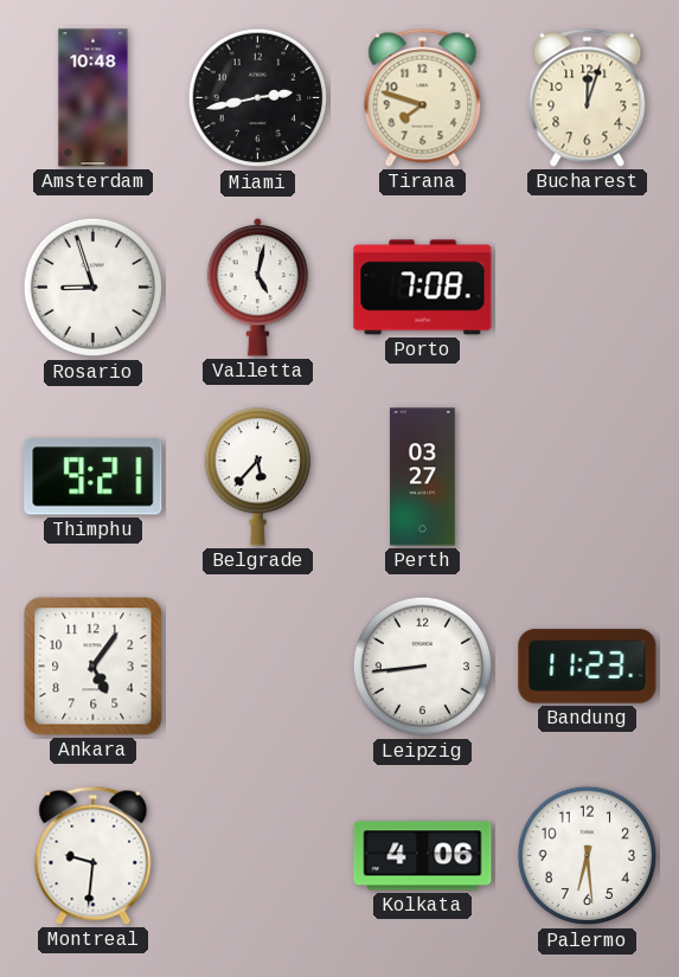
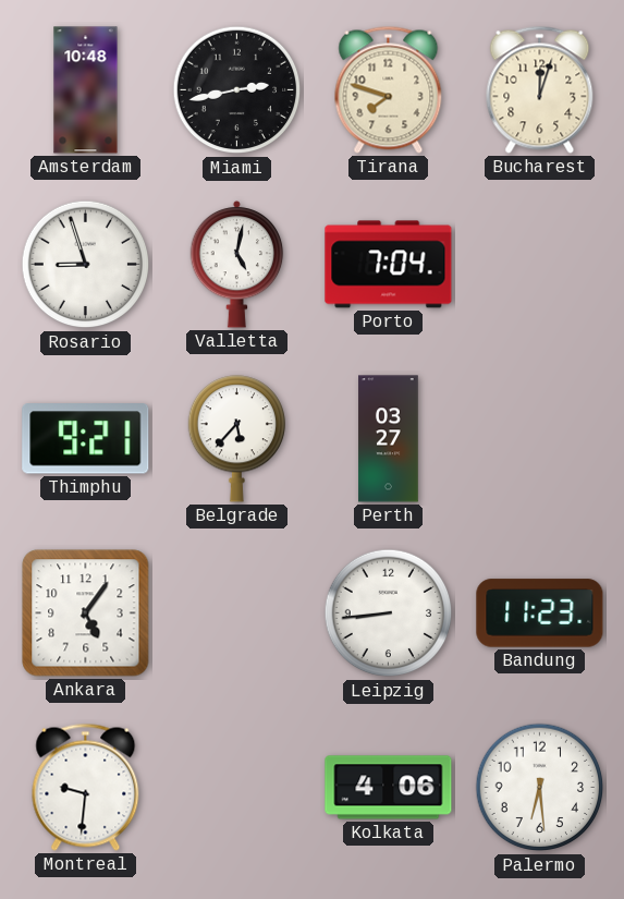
Porto: 7:08 -> 7:04 (389, 265)
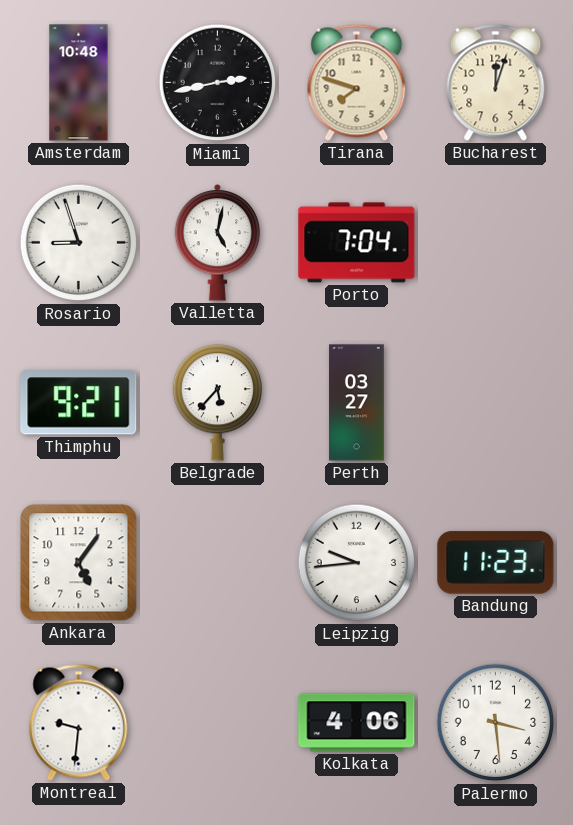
Leipzig: 8:44 -> 9:44 (357, 563)
Palermo: 6:29 -> 3:29 (496, 723)
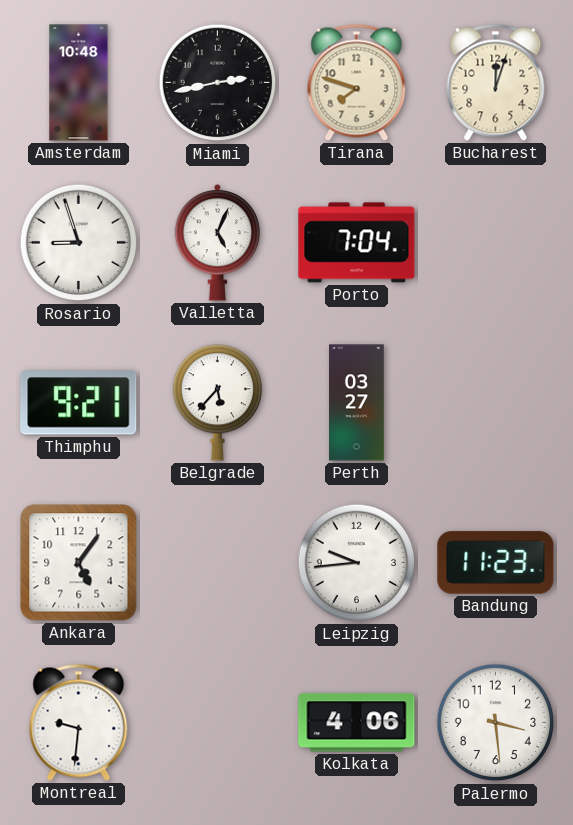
Valletta: 5:02 -> 5:04 (218, 242)
